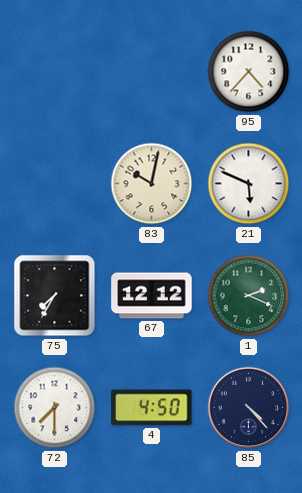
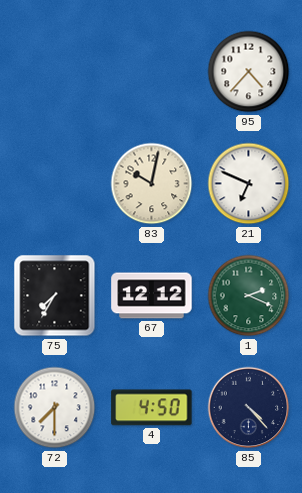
21: 5:49 -> 6:49 (249, 184)
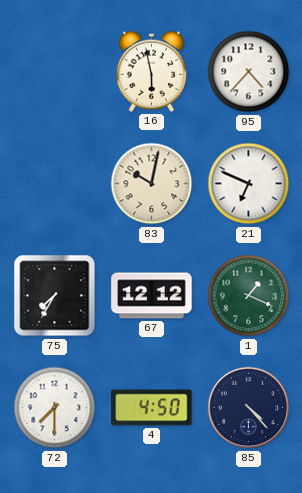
16: none -> 5:58 (152, 71)
1: 2:19 -> 1:19 (249, 296)
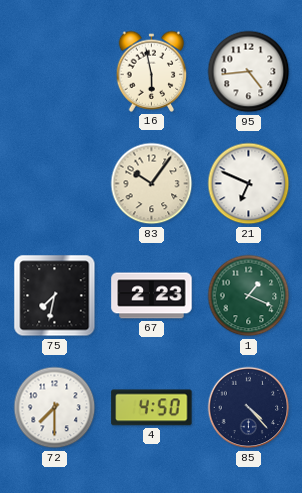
95: 4:37 -> 4:44 (249, 72)
83: 10:02 -> 10:06 (152, 184)
75: 7:35 -> 7:32 (55, 296)
67: 12:12 -> 2:23 (152, 296)
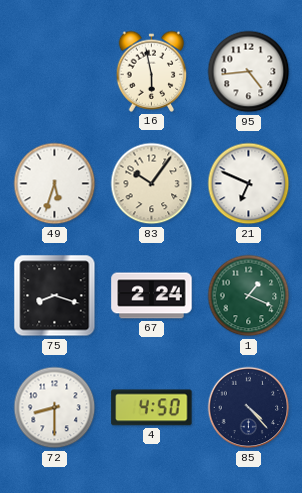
49: none -> 5:33 (55, 184)
75: 7:32 -> 8:18 (55, 296)
67: 2:23 -> 2:24 (152, 296)
72: 7:30 -> 8:30 (55, 408)
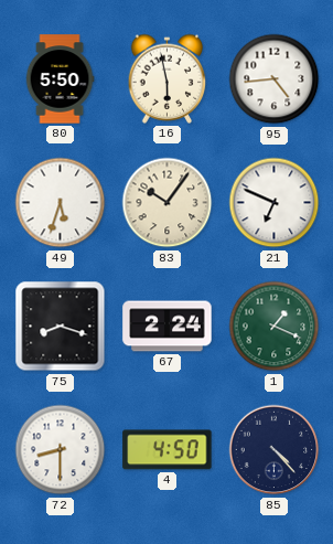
80: none -> 5:50 (60, 79)
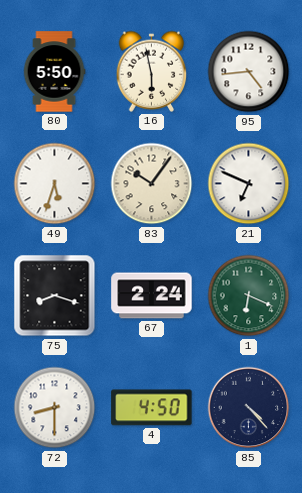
1: 1:19 -> 6:19 (249, 296)
